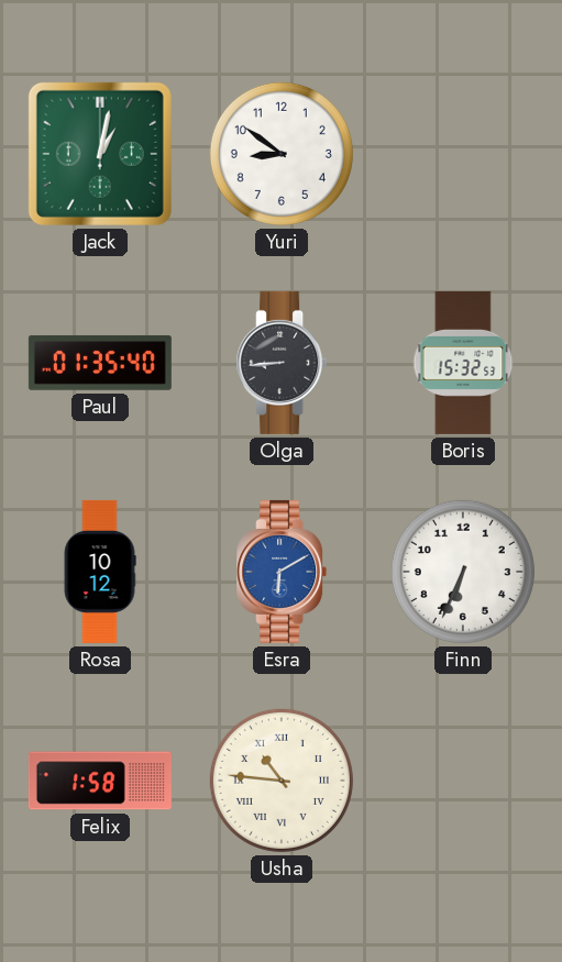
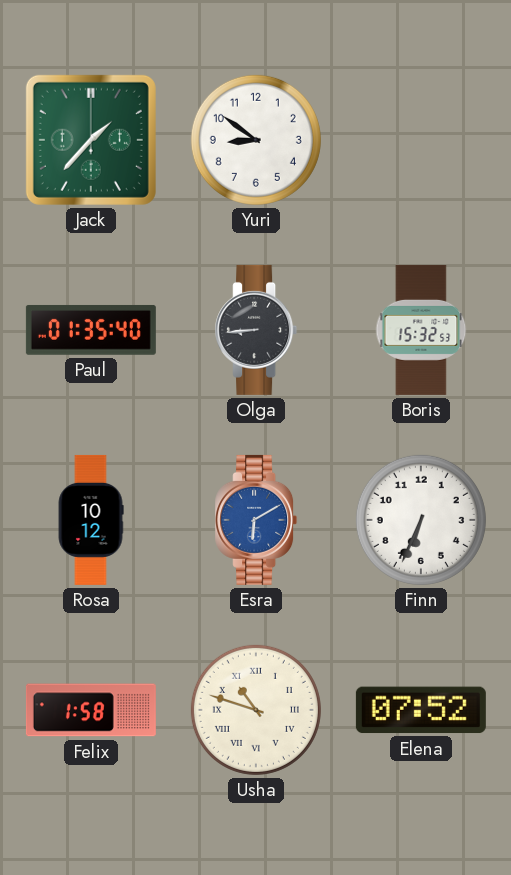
Jack: 1:02 -> 1:37 (91, 140)
Usha: 10:46 -> 10:48 (256, 710)
Elena: none -> 07:52 (421, 710)
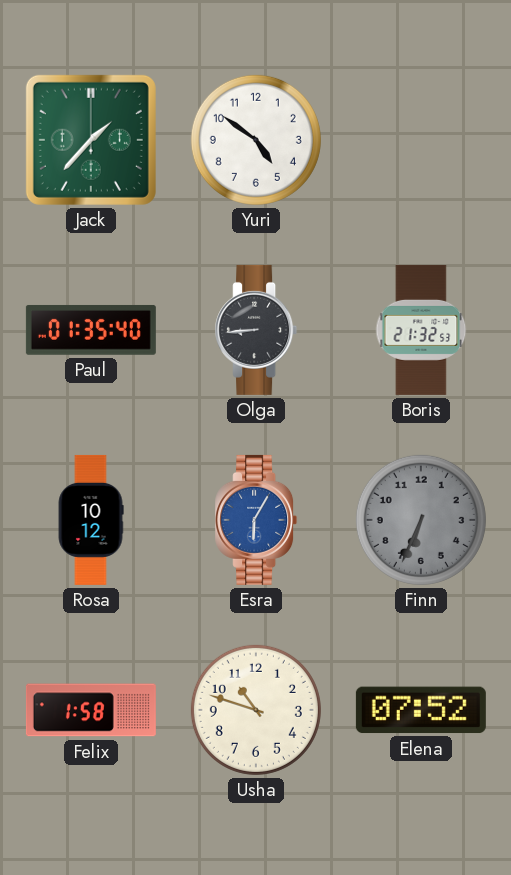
Yuri: 8:51 -> 4:51 (256, 140)
Boris: 15:32 -> 21:32 (421, 330)
Esra: 6:10 -> 6:05 (256, 520)
Finn dial: white -> grey (421, 520)
Usha numerals: Roman -> Arabic (256, 710)
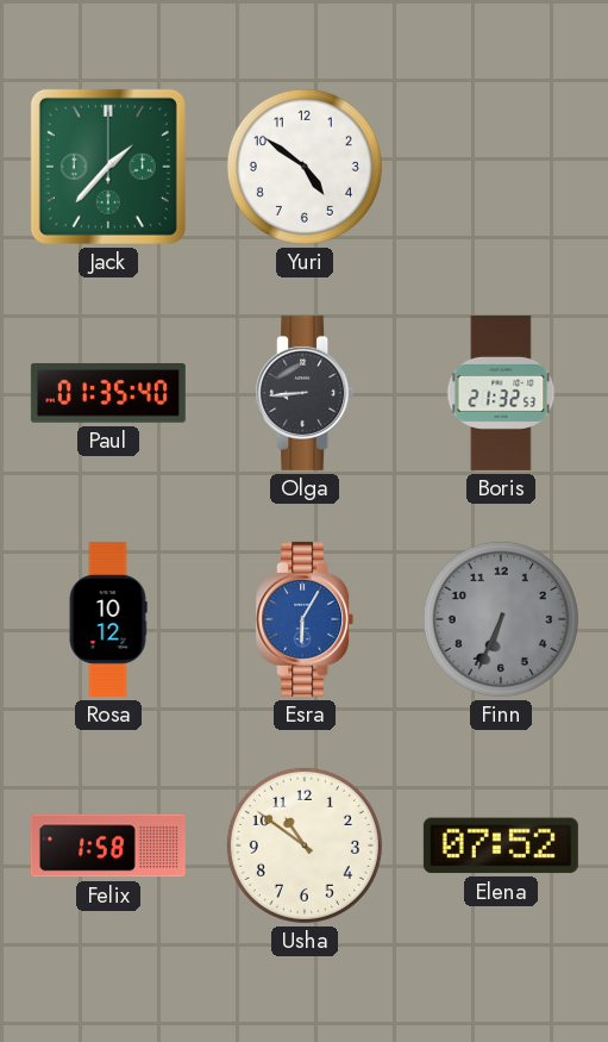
Usha: 10:48 -> 10:51 (305, 846)
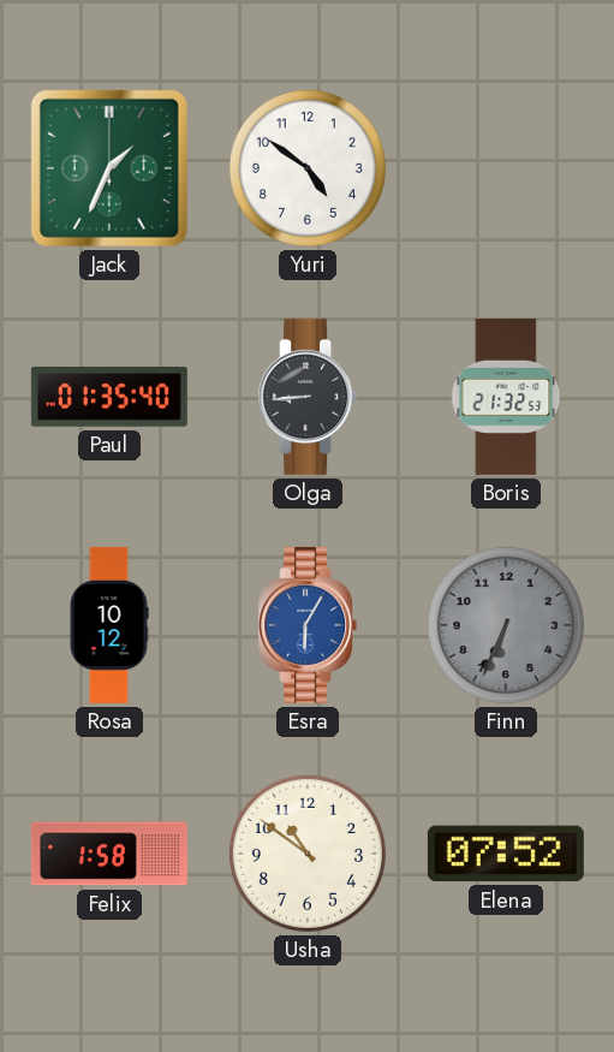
Jack: 1:37 -> 1:34 (109, 168)
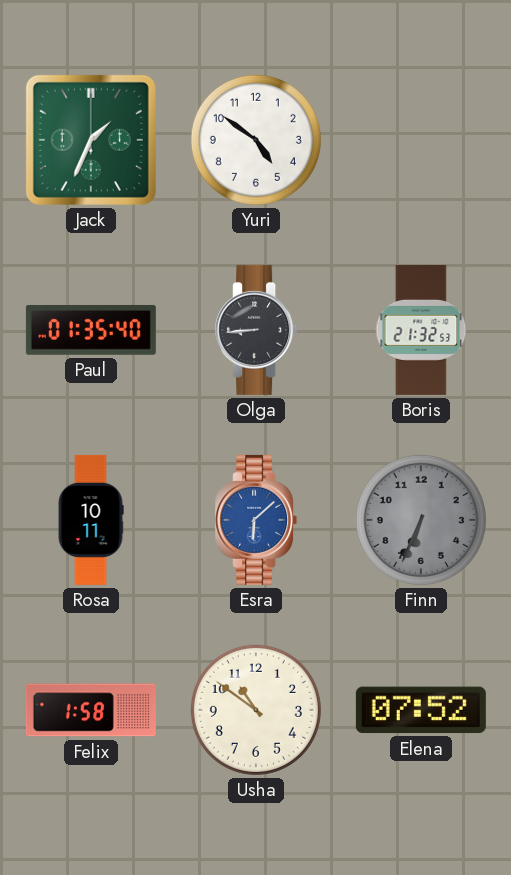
Rosa: 10:12 -> 10:11 (91, 520)
Esra: 6:05 -> 6:08 (256, 520)
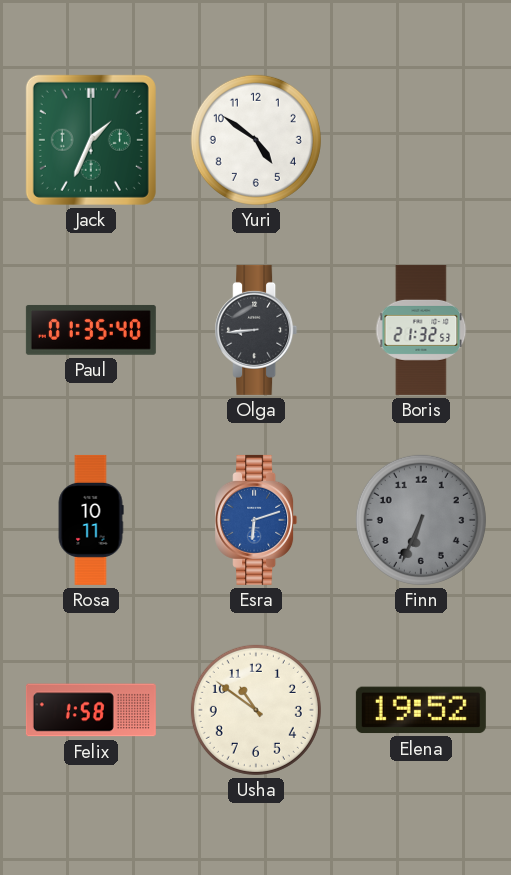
Esra: 6:08 -> 6:12 (256, 520)
Elena: 07:52 -> 19:52 (421, 710)
